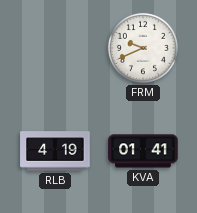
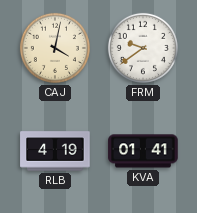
CAJ: none -> 4:02 (55, 48)
FRM: 9:41 -> 9:39 (143, 48)
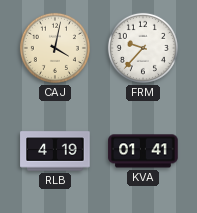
FRM: 9:39 -> 9:37 (143, 48)
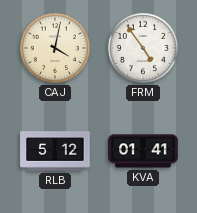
FRM: 9:37 -> 4:54 (143, 48)
RLB: 4:19 -> 5:12 (55, 151)
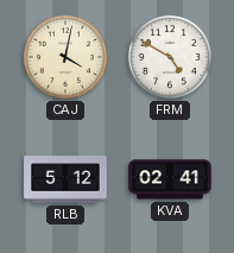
FRM: 4:54 -> 4:50 (170, 57)
KVA: 01:41 -> 02:41 (170, 179)
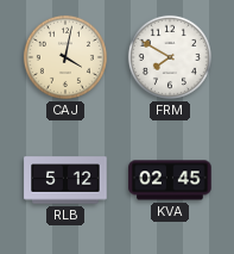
FRM: 4:50 -> 7:50 (170, 57)
KVA: 02:41 -> 02:45 (170, 180)
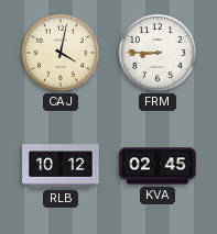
FRM: 7:50 -> 8:45 (158, 53)
RLB: 5:12 -> 10:12 (61, 166)
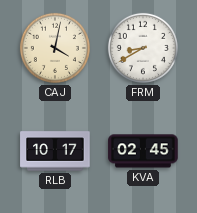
FRM: 8:45 -> 8:40 (143, 48)
RLB: 10:12 -> 10:17 (55, 151)
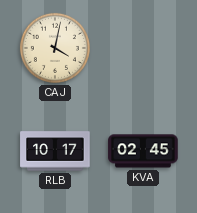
FRM: 8:40 -> none (143, 48)
